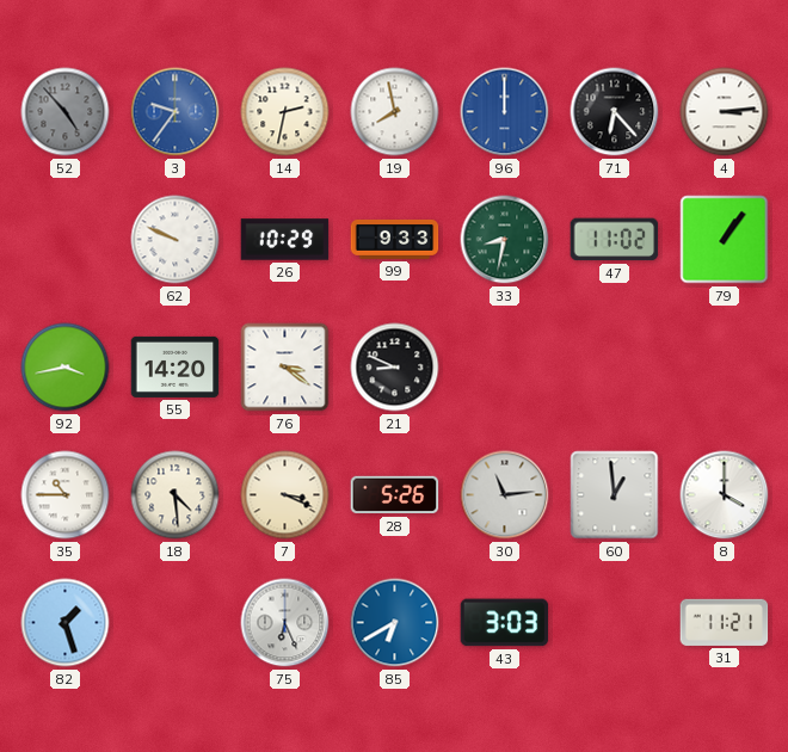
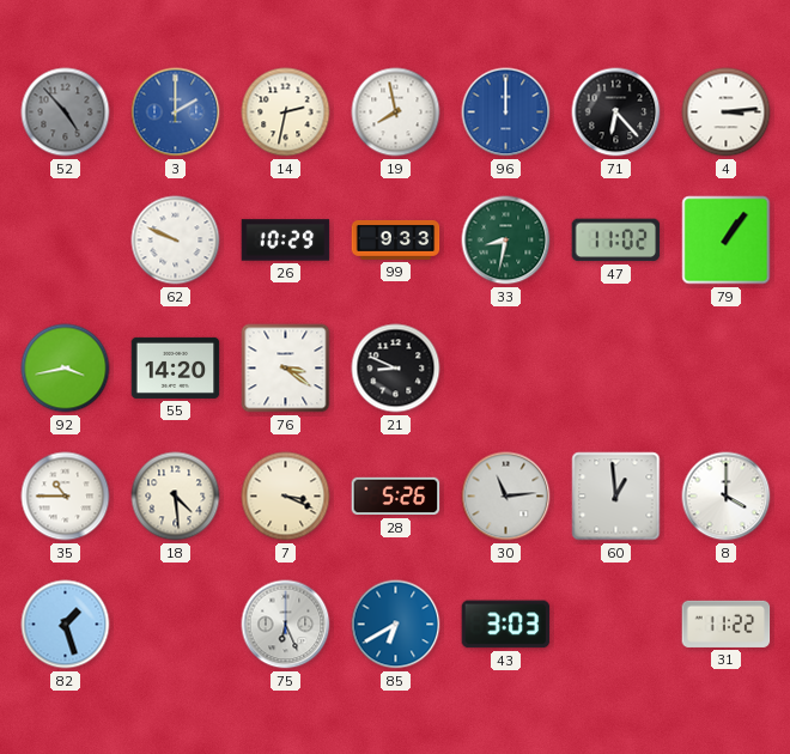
3: 9:36 -> 2:00 (176, 113)
31: 11:21 -> 11:22 (727, 624)
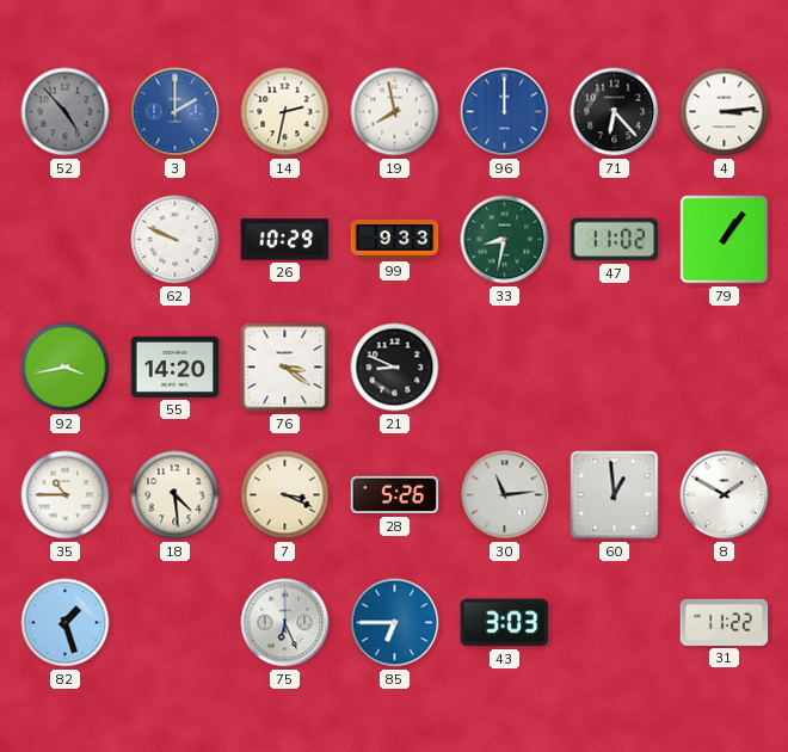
8: 4:00 -> 1:50 (725, 495)
85: 6:40 -> 6:45 (395, 623)
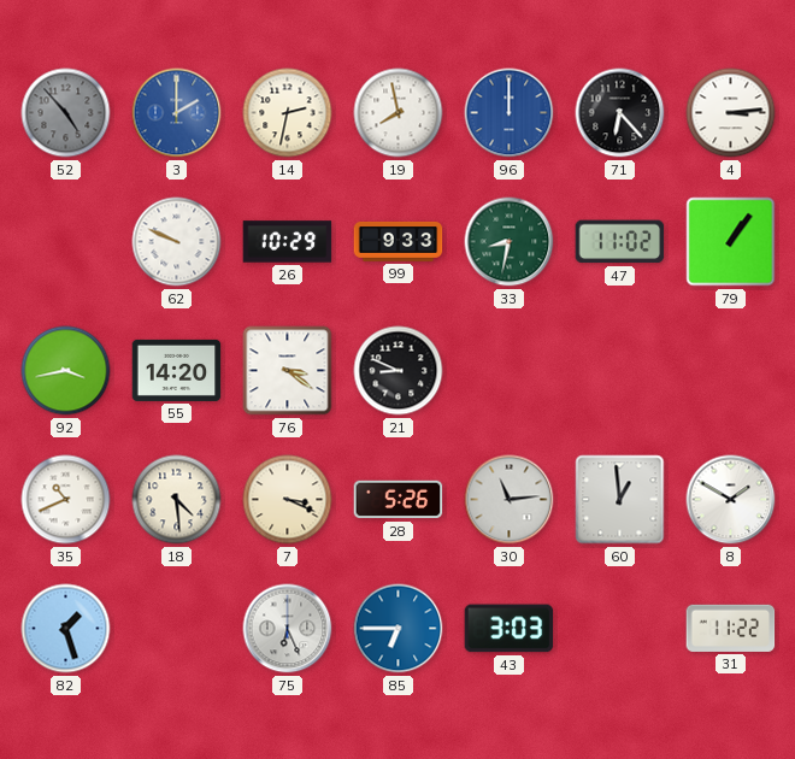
35: 10:45 -> 10:41 (66, 500)
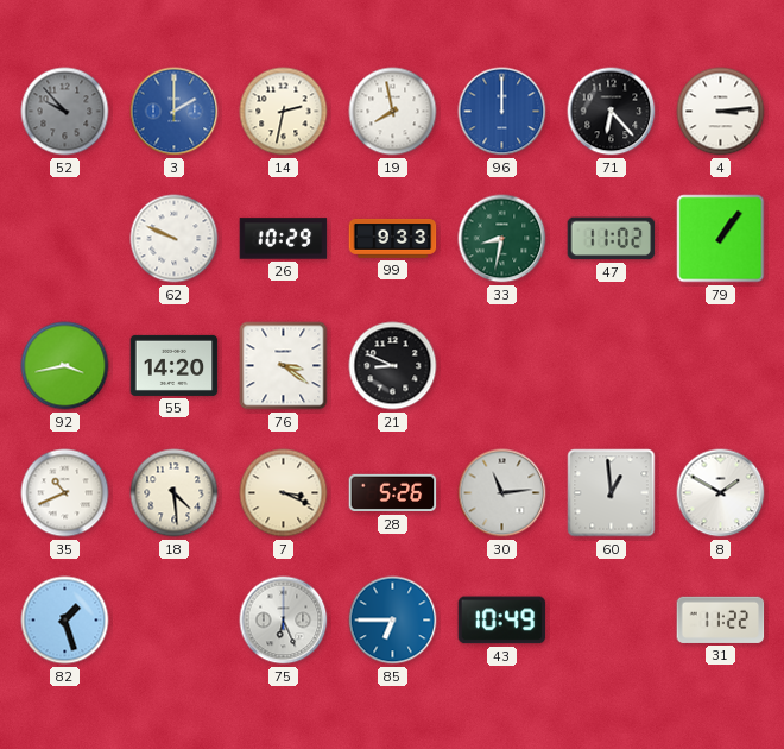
52: 4:53 -> 9:53 (65, 112)
43: 3:03 -> 10:49 (502, 621)
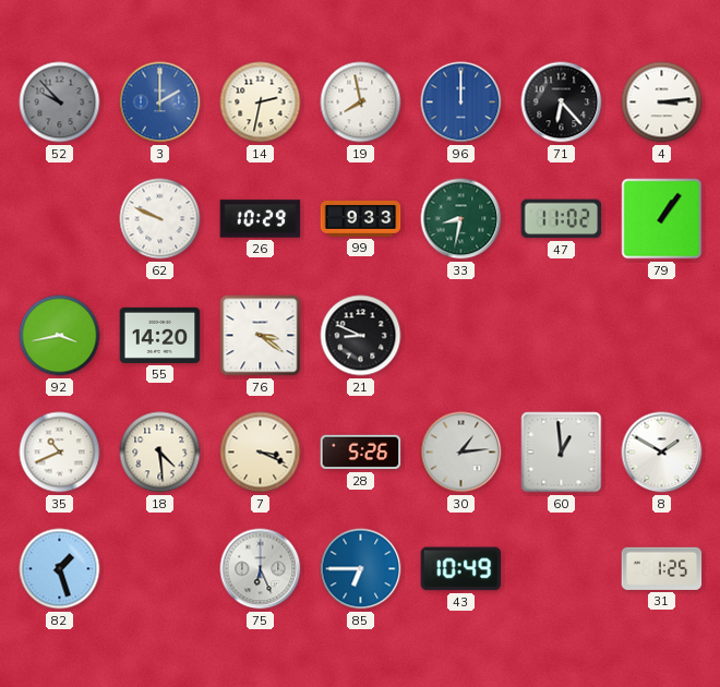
30: 11:14 -> 1:14 (461, 453)
31: 11:22 -> 1:25 (662, 568)
